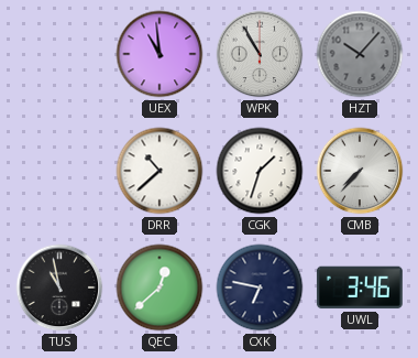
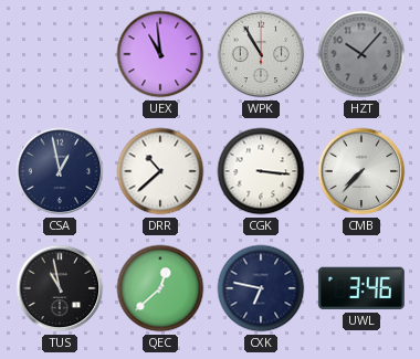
CSA: none -> 12:58 (60, 171)
CGK: 1:33 -> 3:16 (261, 171)
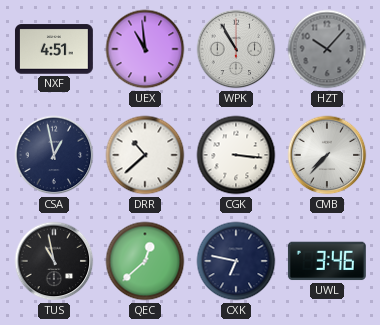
NXF: none -> 4:51 (54, 49)
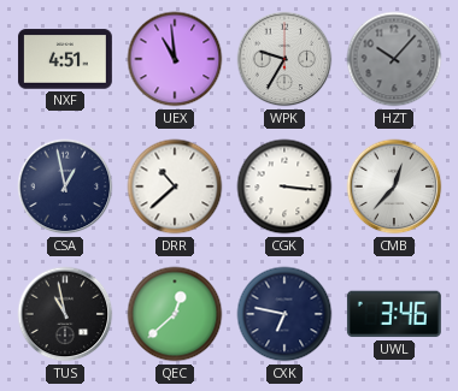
WPK: 10:55 -> 9:35 (284, 59)
CMB: 7:37 -> 12:37 (394, 186)
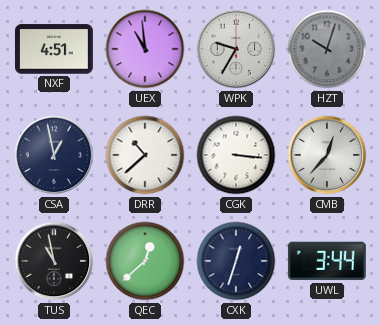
HZT: 10:07 -> 10:03 (327, 49)
CXK: 6:47 -> 12:33 (236, 261)
UWL: 3:46 -> 3:44 (327, 261)
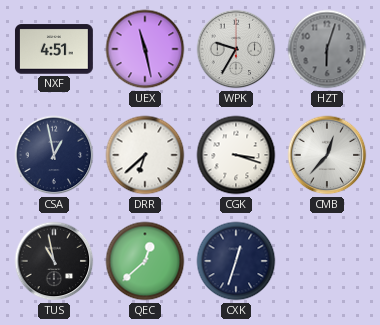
UEX: 10:59 -> 11:28 (145, 49)
HZT: 10:03 -> 6:03 (327, 49)
DRR: 10:38 -> 6:38 (145, 155)
CGK: 3:16 -> 3:18 (236, 155)
UWL: 3:44 -> none (327, 261)
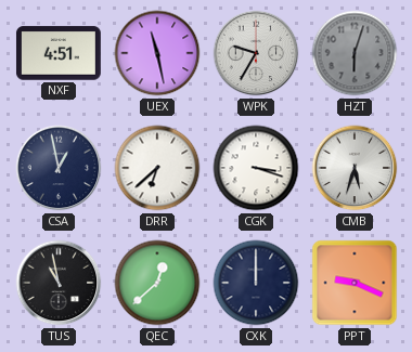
CMB: 12:37 -> 5:33 (355, 168)
CXK: 12:33 -> 12:00 (256, 283)
PPT: none -> 9:19 (355, 283)
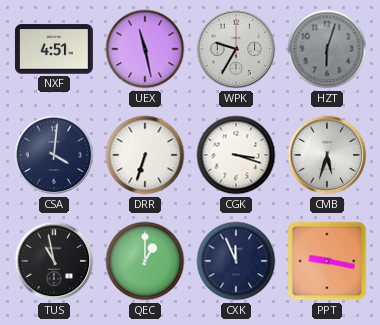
CSA: 12:58 -> 4:01 (54, 155)
DRR: 6:38 -> 6:33 (145, 155)
QEC: 12:38 -> 1:00 (145, 261)
CXK: 12:00 -> 11:56 (236, 261)
PPT: 9:19 -> 9:17 (327, 261)
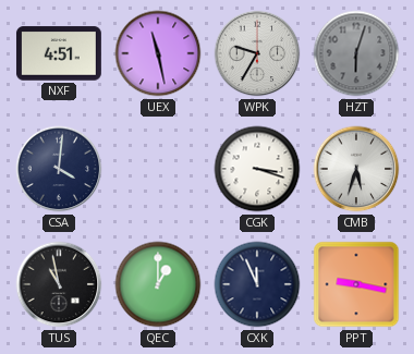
DRR: 6:33 -> none (145, 155)
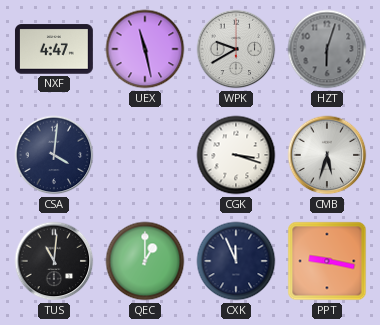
NXF: 4:51 -> 4:47 (54, 49)
WPK: 9:35 -> 9:40 (236, 49)
TUS: 10:58 -> 11:01 (54, 261)
